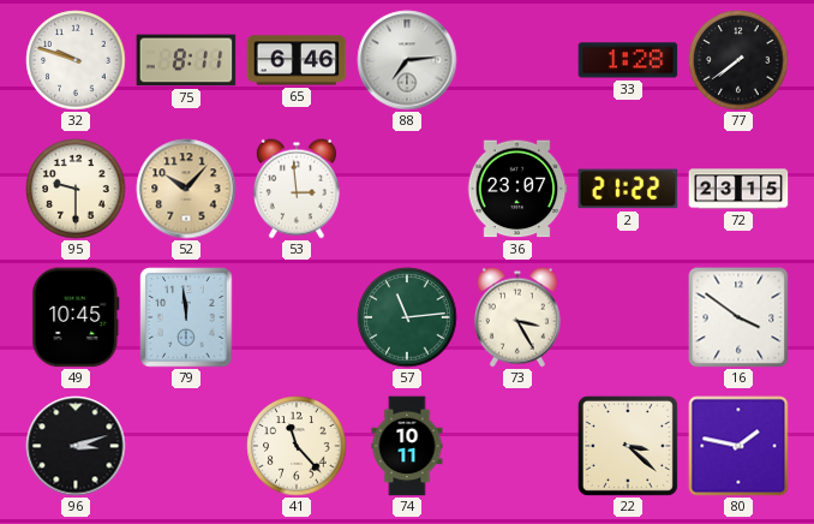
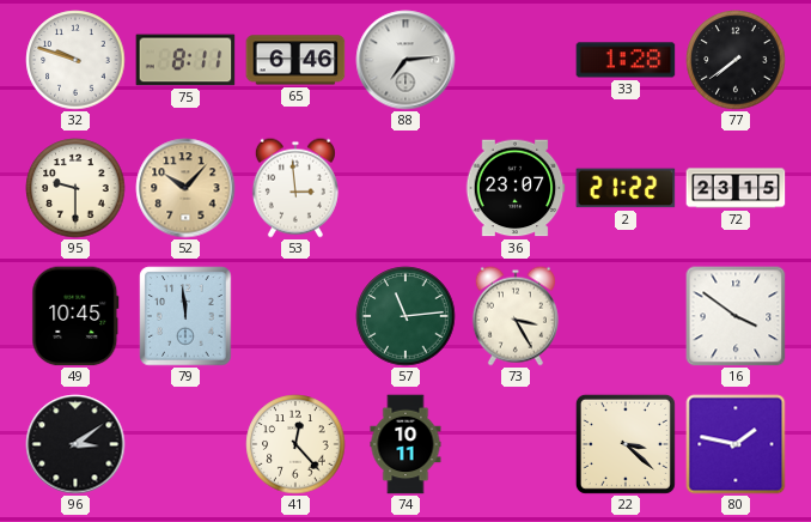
96: 3:12 -> 3:09 (75, 444)
41: 11:23 -> 12:23 (295, 444)
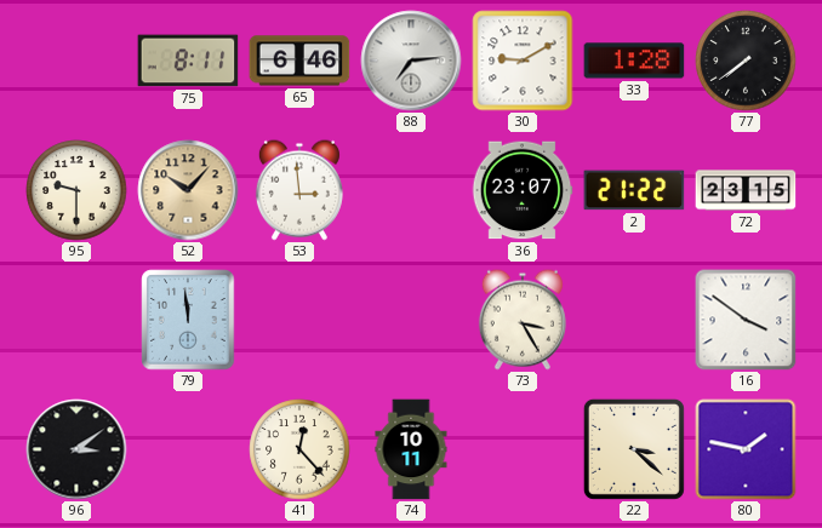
32: 9:48 -> none (75, 60)
30: none -> 9:10 (523, 61)
49: 10:45 -> none (75, 316)
57: 11:14 -> none (405, 316)
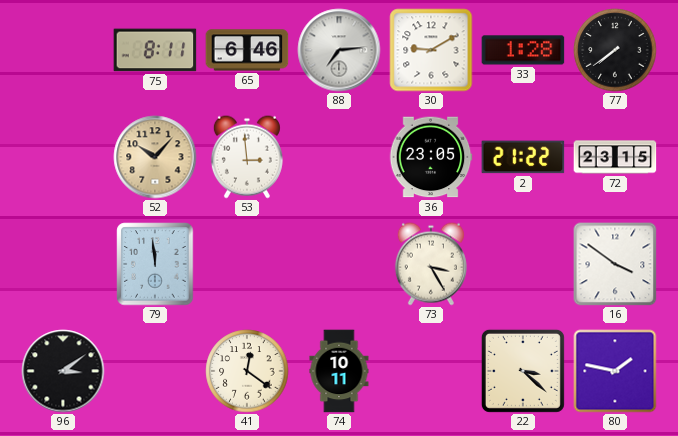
95: 9:30 -> none (76, 190)
36: 23:07 -> 23:05 (431, 157)
41: 12:23 -> 12:21 (247, 371)
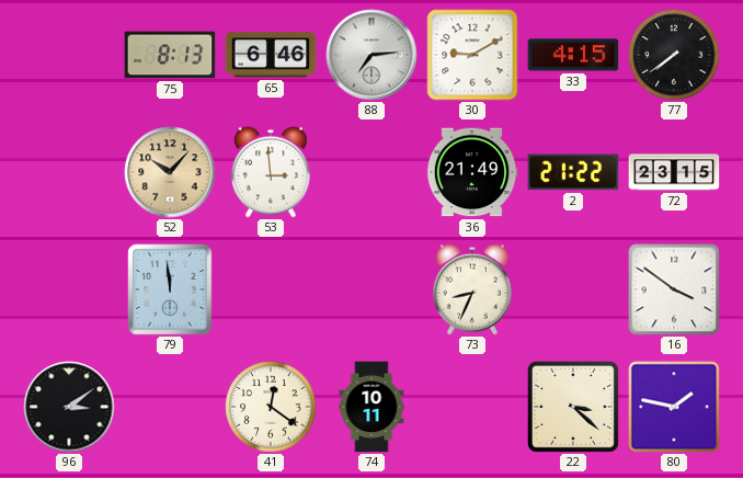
75: 8:11 -> 8:13 (170, 55)
33: 1:28 -> 4:15 (573, 55)
36: 23:05 -> 21:49 (472, 172)
73: 3:25 -> 8:34 (472, 289)
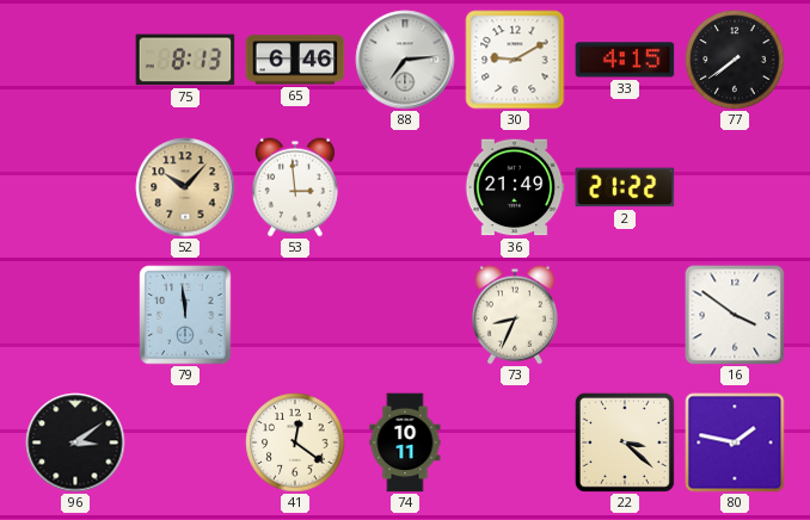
72: 23:15 -> none (674, 172)
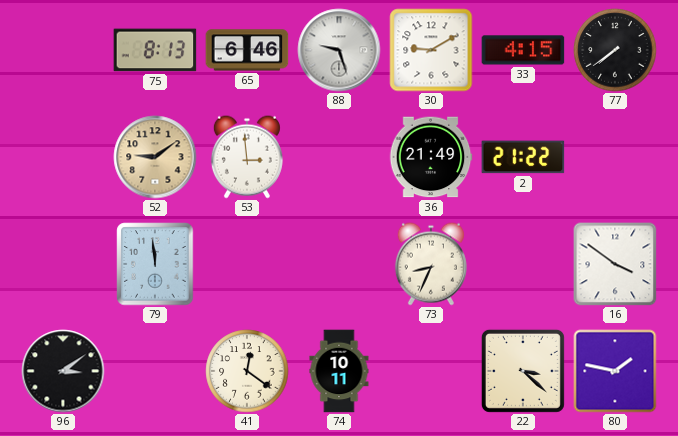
88: 7:14 -> 9:27 (339, 50)
52: 10:07 -> 9:09 (155, 157)
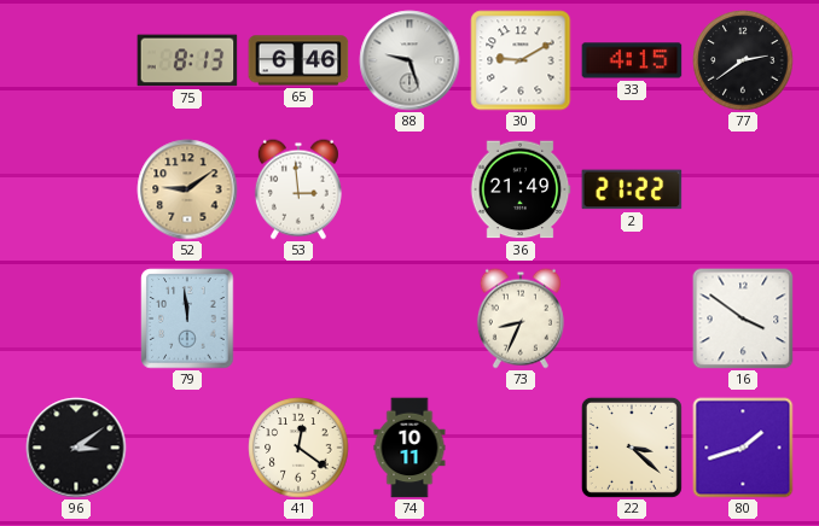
77: 7:39 -> 2:39 (743, 60)
80: 1:47 -> 1:42 (743, 448)
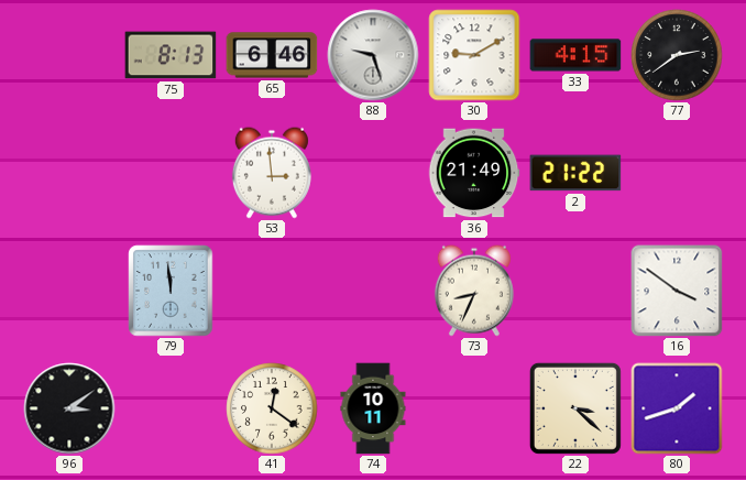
52: 9:09 -> none (187, 189)
